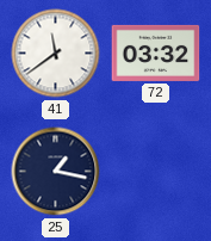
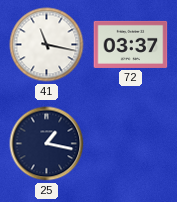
41: 11:39 -> 11:17 (47, 45)
72: 03:32 -> 03:37 (131, 44)
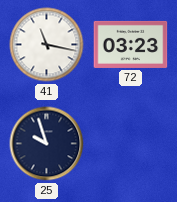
72: 03:37 -> 03:23 (131, 44)
25: 1:17 -> 9:57 (47, 144)
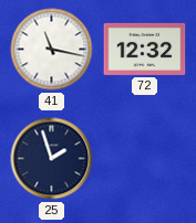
72: 03:23 -> 12:32 (145, 49)
25: 9:57 -> 1:57 (52, 159)
